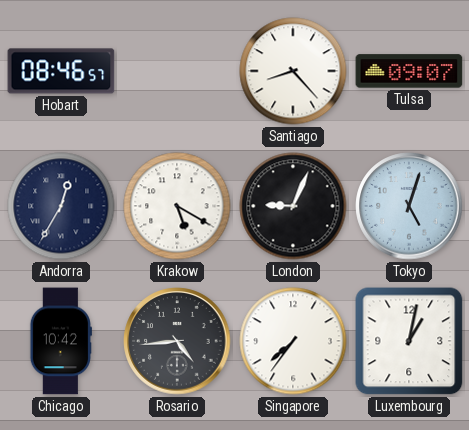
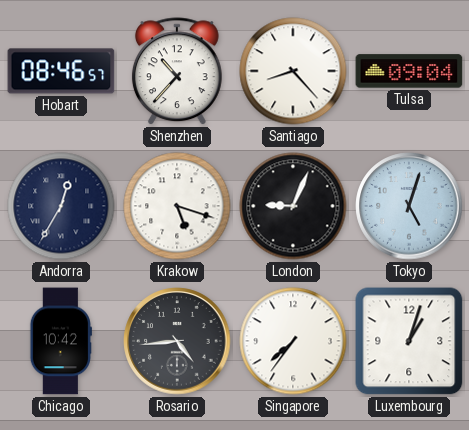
Shenzhen: none -> 10:37 (177, 72)
Tulsa: 09:07 -> 09:04 (409, 71)
Krakow: 5:20 -> 5:18 (177, 206)
Luxembourg: 1:02 -> 1:03 (409, 341)
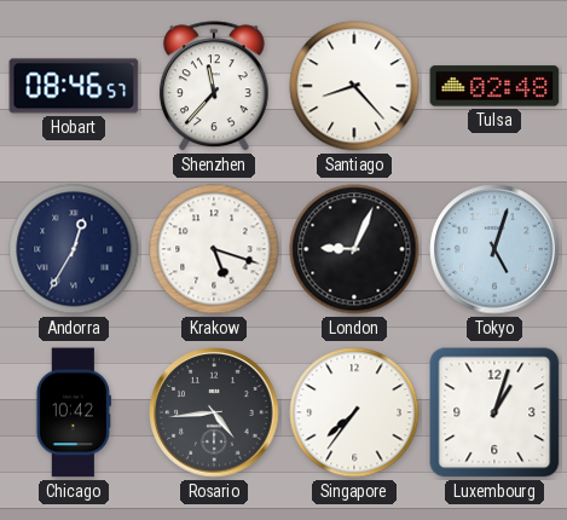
Shenzhen: 10:37 -> 11:37 (214, 87)
Tulsa: 09:04 -> 02:48 (494, 86)
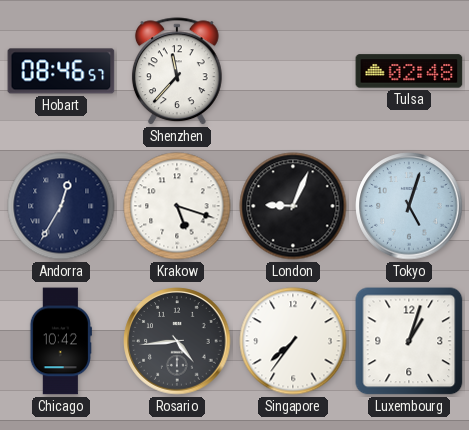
Santiago: 8:23 -> none (354, 86)
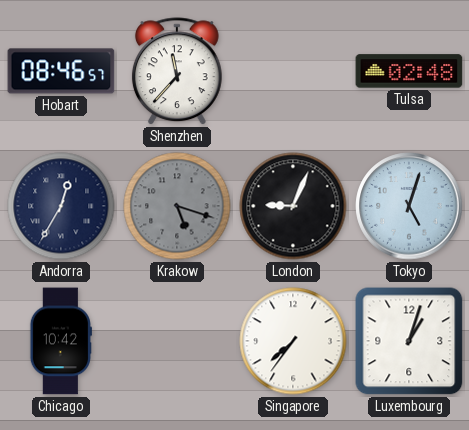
Krakow dial: white -> grey (177, 206)
Rosario: 4:44 -> none (177, 341)
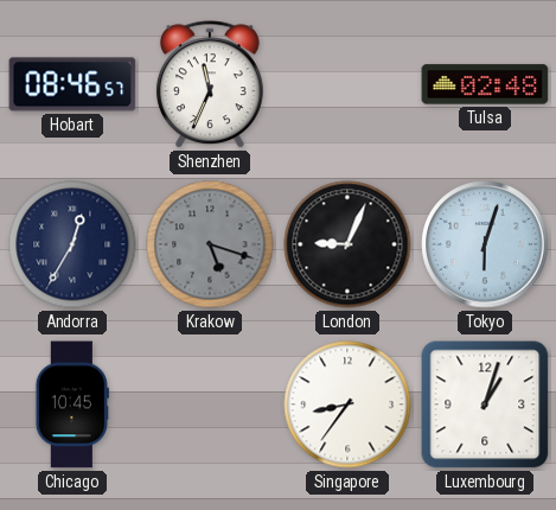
Shenzhen: 11:37 -> 11:34 (210, 85)
Tokyo: 5:03 -> 6:03 (485, 244)
Chicago: 10:42 -> 10:45 (72, 404)
Singapore: 7:36 -> 8:36 (347, 404)
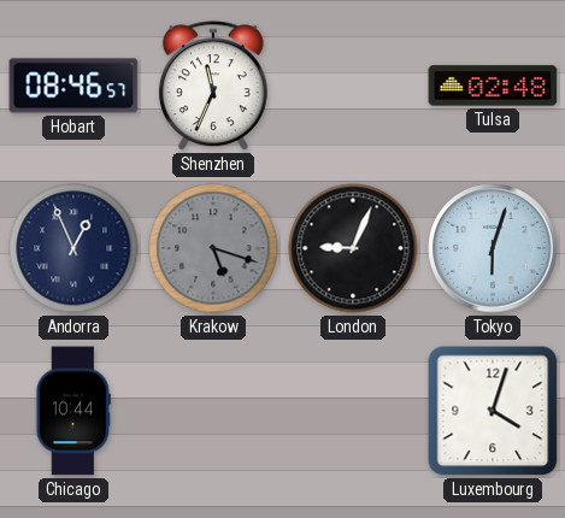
Andorra: 12:35 -> 12:56 (73, 248)
Chicago: 10:45 -> 10:44 (73, 411)
Singapore: 8:36 -> none (347, 404)
Luxembourg: 1:03 -> 4:03 (493, 411)
